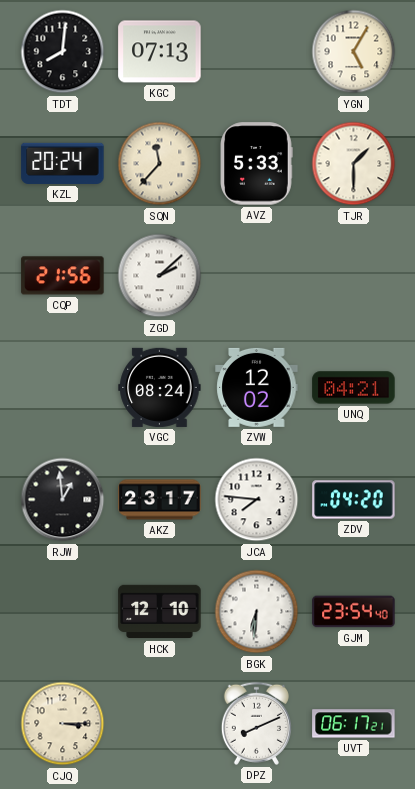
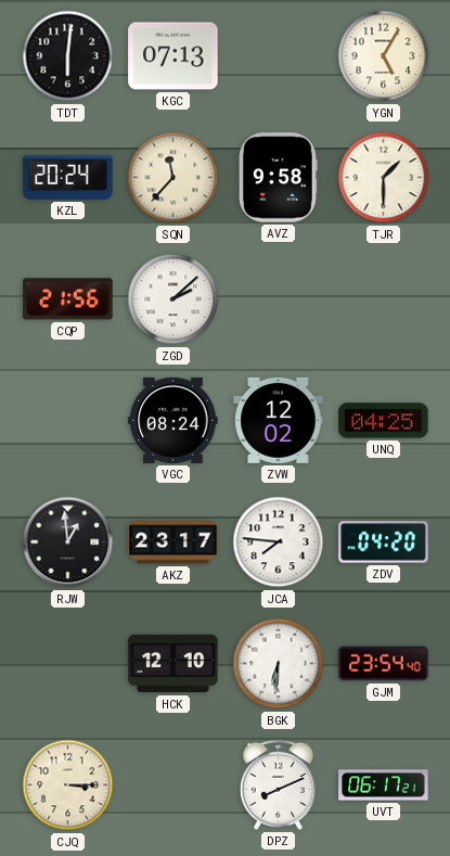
TDT: 8:01 -> 6:01 (68, 56)
AVZ: 5:33 -> 9:58 (278, 178)
UNQ: 04:21 -> 04:25 (384, 421)
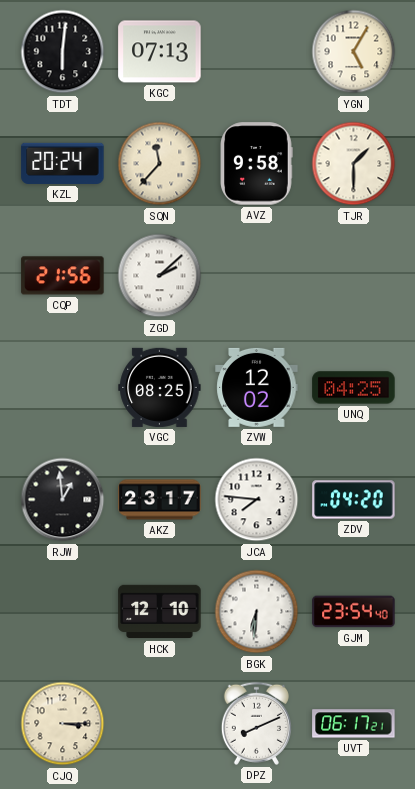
VGC: 08:24 -> 08:25 (160, 387)
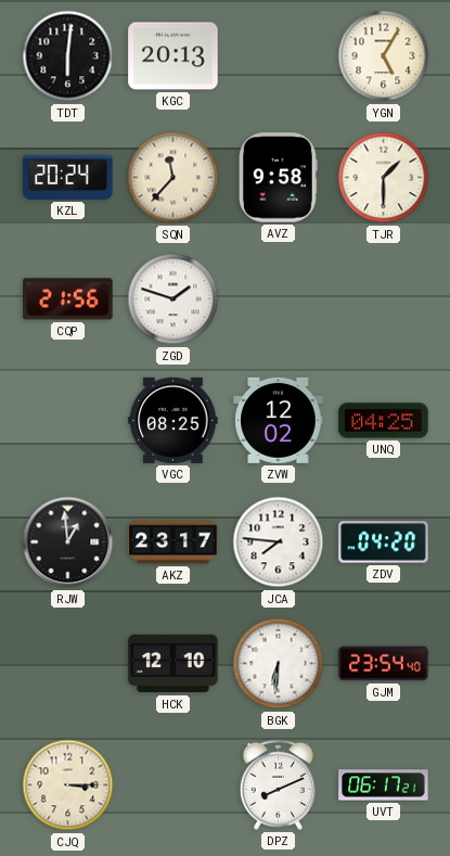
KGC: 07:13 -> 20:13 (173, 56)
ZGD: 2:08 -> 1:48 (173, 299)
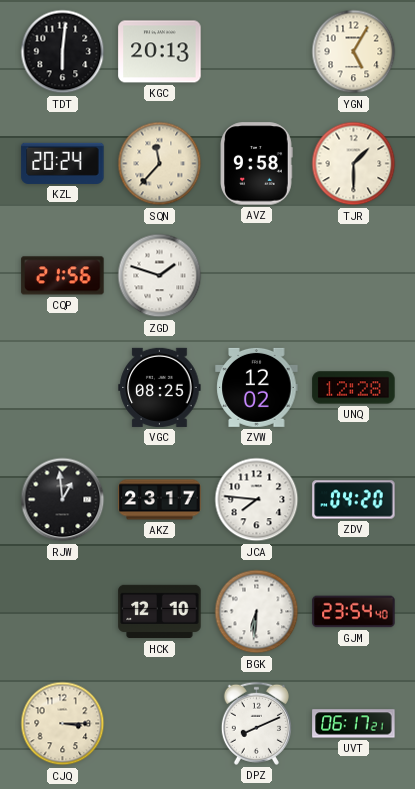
UNQ: 04:25 -> 12:28 (354, 388)
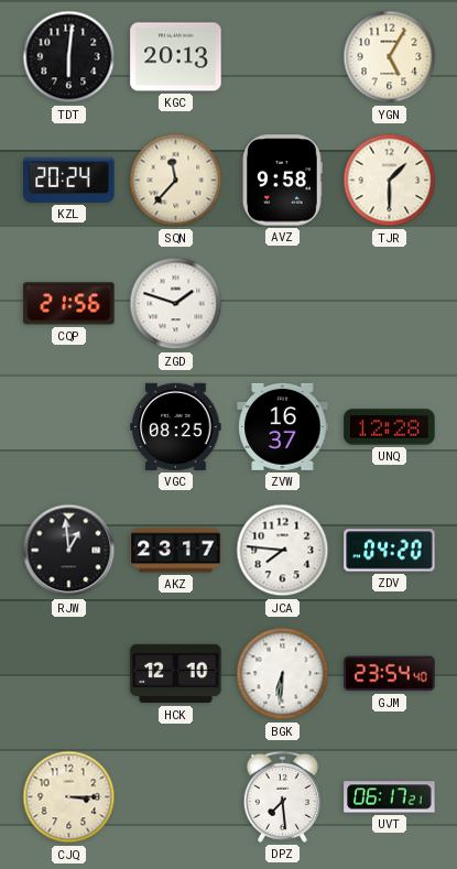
ZVW: 12:02 -> 16:37 (283, 426)
DPZ: 8:11 -> 7:29 (282, 796)
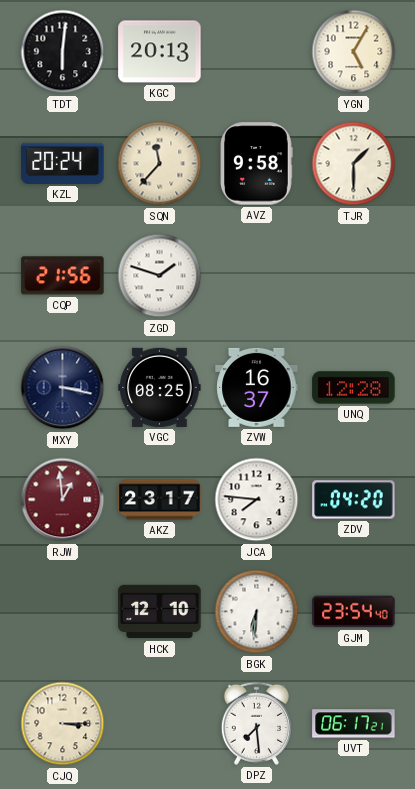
MXY: none -> 3:17 (63, 388)
RJW dial: black -> burgundy (63, 500)
